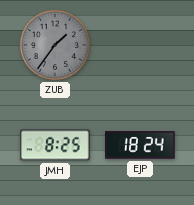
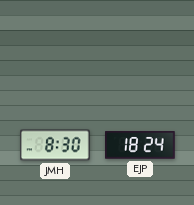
ZUB: 1:36 -> none (55, 45)
JMH: 8:25 -> 8:30 (56, 145)
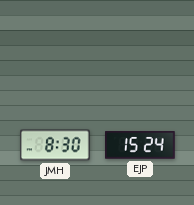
EJP: 18:24 -> 15:24 (141, 145)
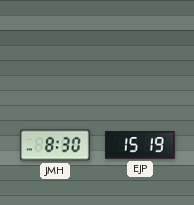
EJP: 15:24 -> 15:19 (141, 145)
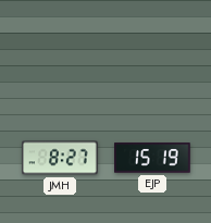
JMH: 8:30 -> 8:27 (61, 158)
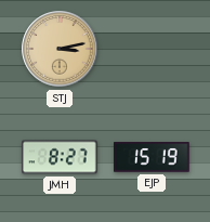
STJ: none -> 3:13 (60, 49)
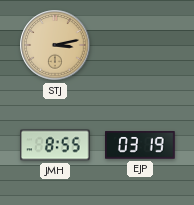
JMH: 8:27 -> 8:55 (56, 145)
EJP: 15:19 -> 03:19 (141, 145)
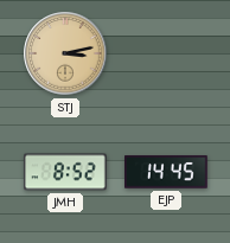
JMH: 8:55 -> 8:52 (66, 172)
EJP: 03:19 -> 14:45 (167, 172)
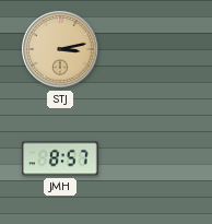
JMH: 8:52 -> 8:57 (61, 158)
EJP: 14:45 -> none (167, 172)
